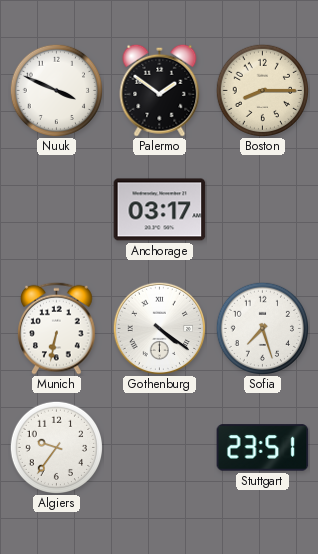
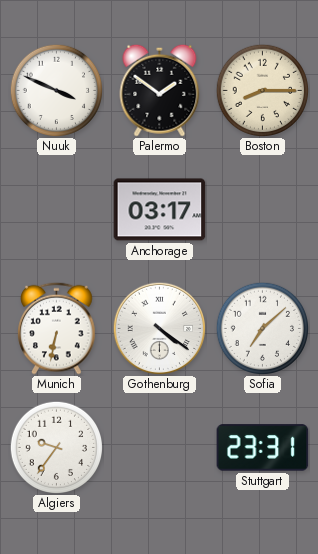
Sofia: 7:27 -> 7:08 (262, 328)
Stuttgart: 23:51 -> 23:31 (263, 448)
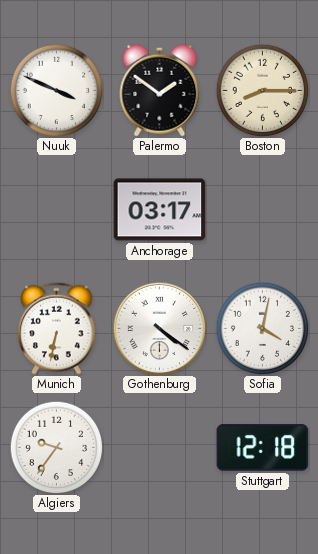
Sofia: 7:08 -> 4:02 (262, 328)
Stuttgart: 23:31 -> 12:18 (263, 448)
